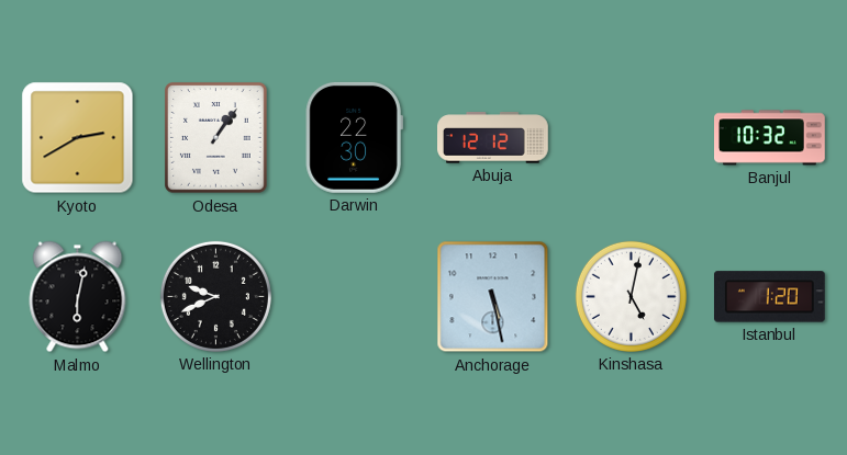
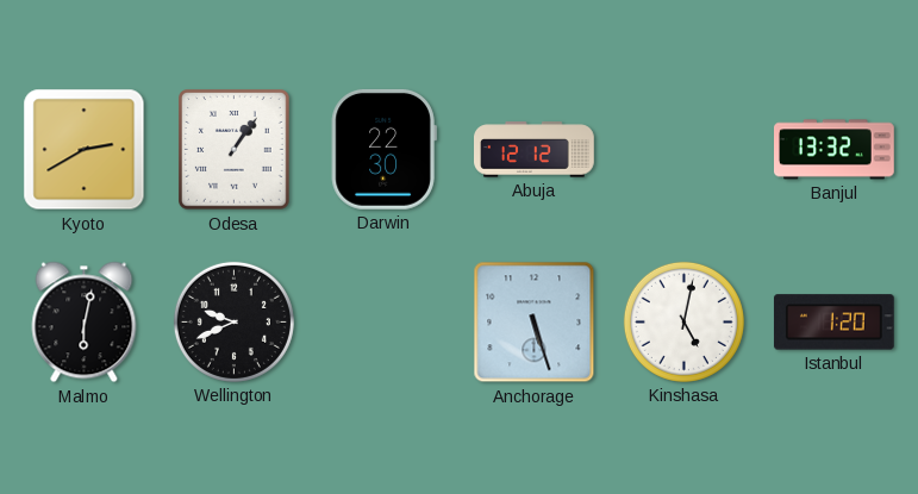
Banjul: 10:32 -> 13:32 (835, 150)
Anchorage: 5:28 -> 5:27 (535, 323)
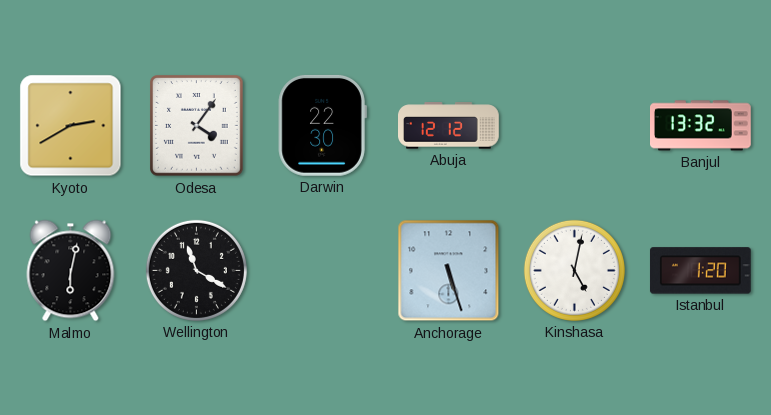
Odesa: 1:06 -> 4:06 (197, 126)
Wellington: 9:41 -> 11:20 (196, 270)
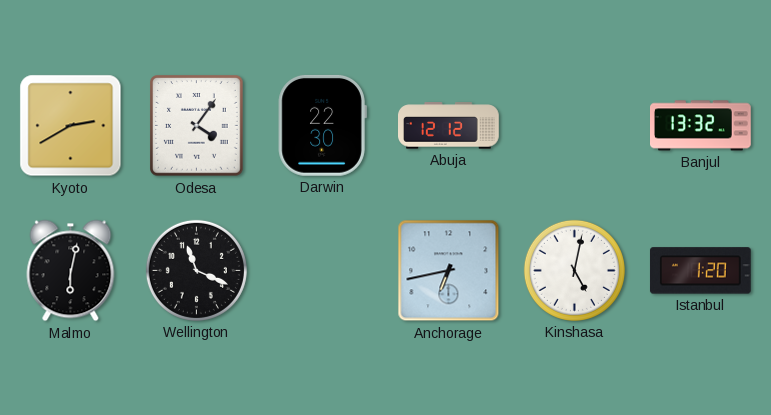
Wellington: 11:20 -> 11:19 (196, 270)
Anchorage: 5:27 -> 6:43 (449, 271)
